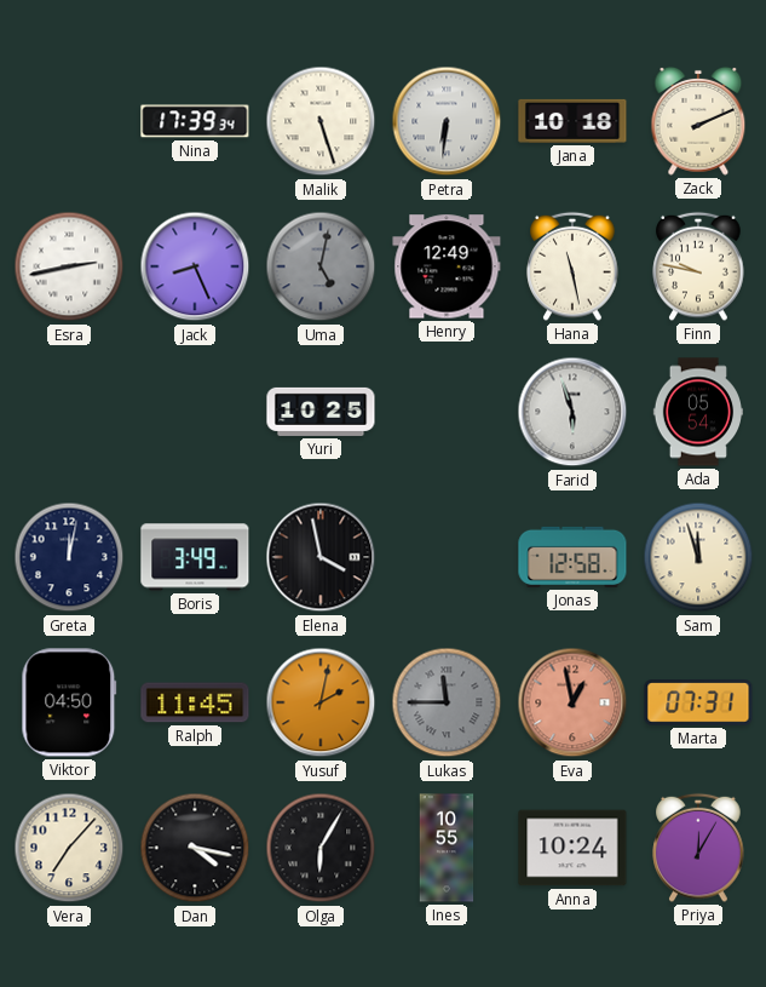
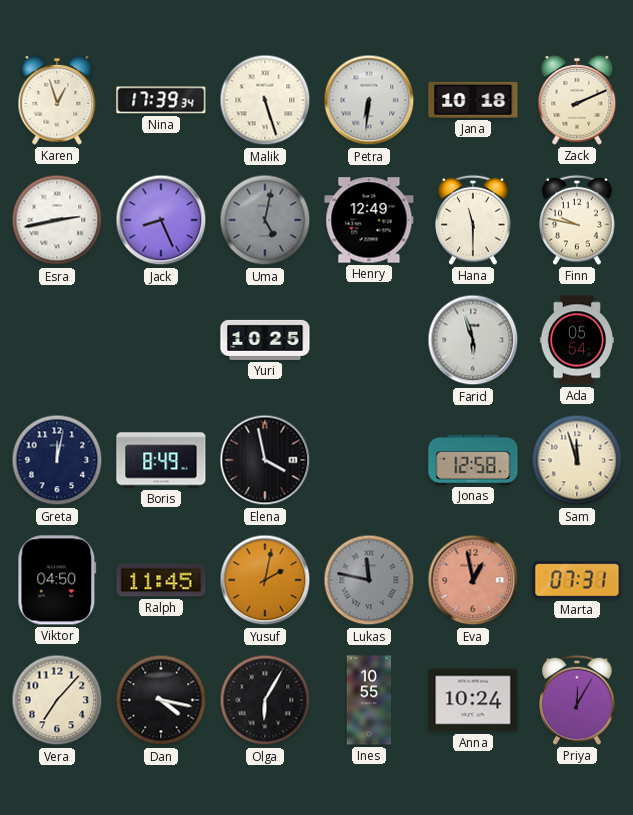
Karen: none -> 12:57 (57, 100)
Hana: 11:28 -> 11:30 (473, 220)
Boris: 3:49 -> 8:49 (161, 460)
Lukas: 11:45 -> 11:47 (369, 580)
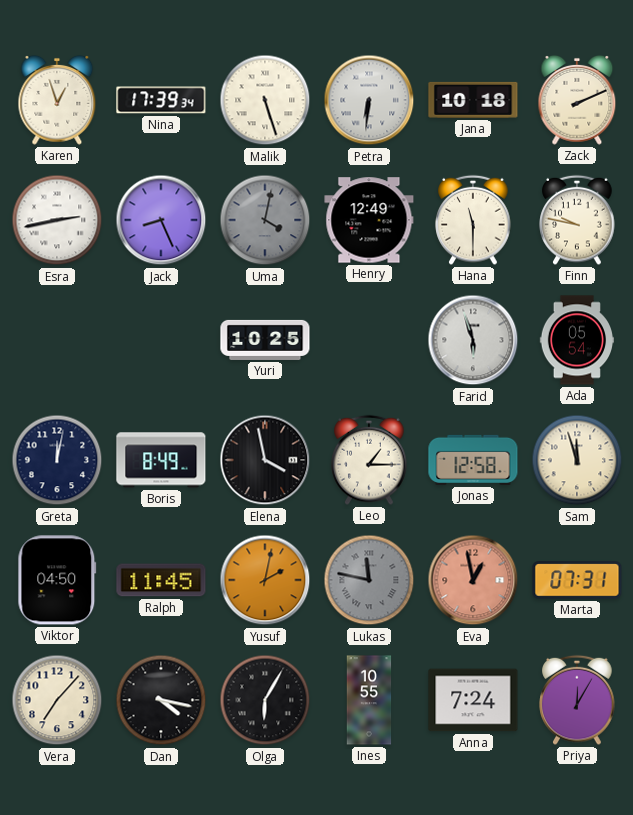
Uma: 5:02 -> 4:02 (265, 220)
Leo: none -> 1:15 (369, 460)
Anna: 10:24 -> 7:24 (473, 700)
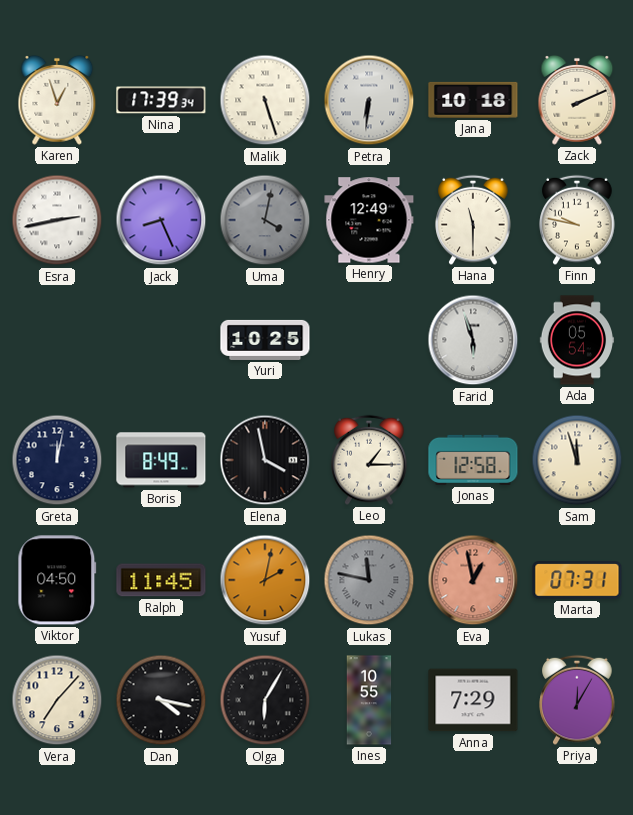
Anna: 7:24 -> 7:29 (473, 700)
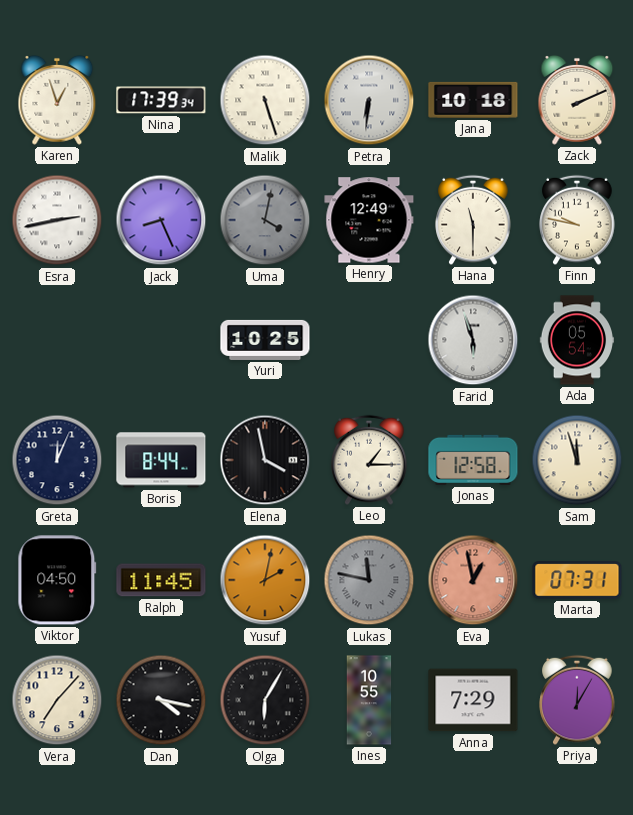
Greta: 12:02 -> 12:04 (57, 460)
Boris: 8:49 -> 8:44 (161, 460)
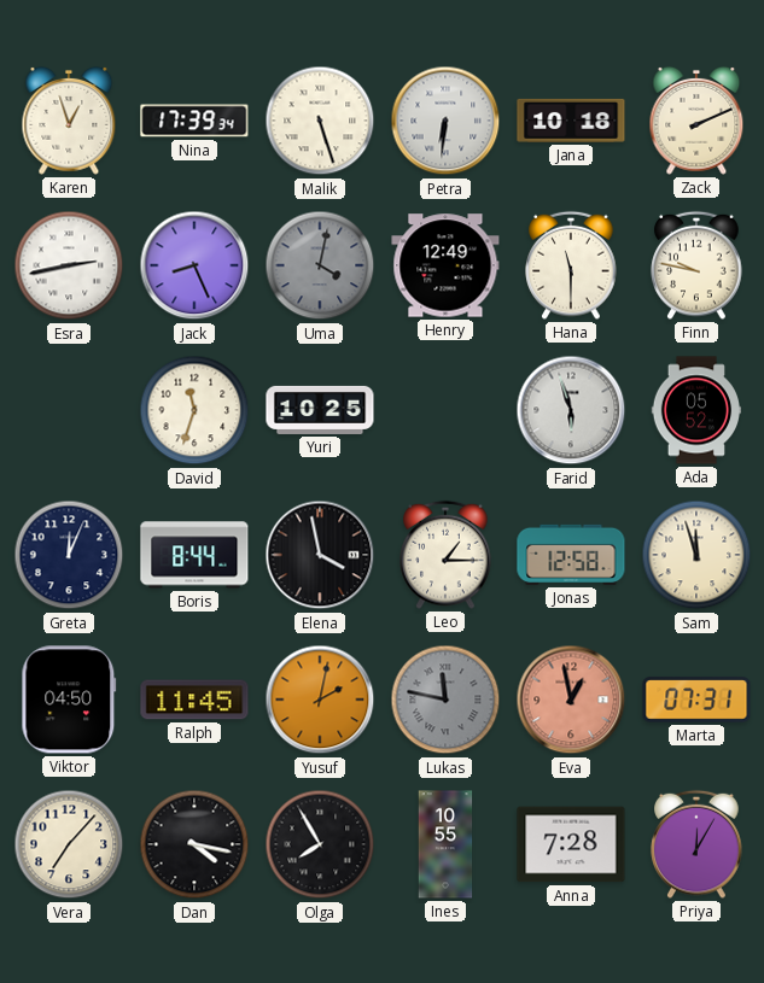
David: none -> 11:33 (194, 410)
Ada: 05:54 -> 05:52 (695, 410)
Olga: 6:05 -> 7:55 (320, 844)
Anna: 7:29 -> 7:28 (571, 844)
